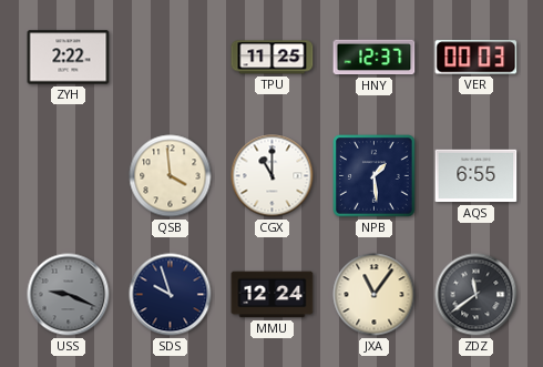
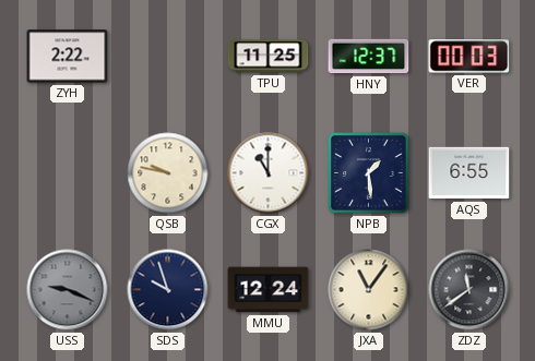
QSB: 3:59 -> 9:47 (168, 173)
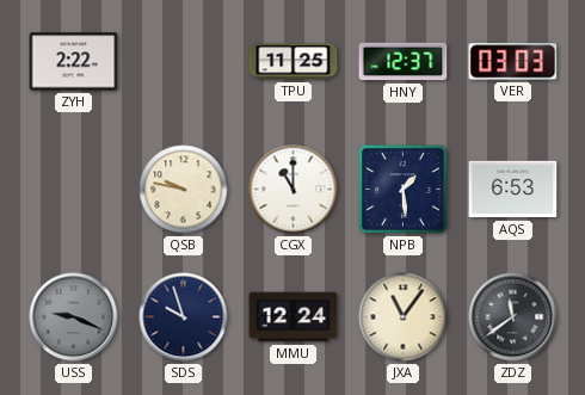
VER: 00:03 -> 03:03 (513, 62)
AQS: 6:55 -> 6:53 (513, 190)
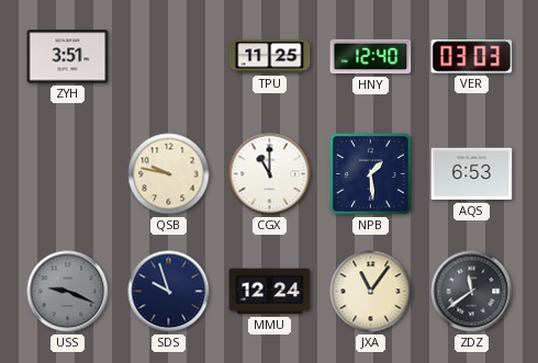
ZYH: 2:22 -> 3:51 (68, 57)
HNY: 12:37 -> 12:40 (371, 57)
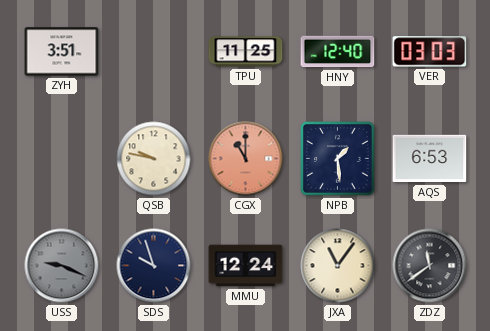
CGX dial: white -> salmon (246, 159)
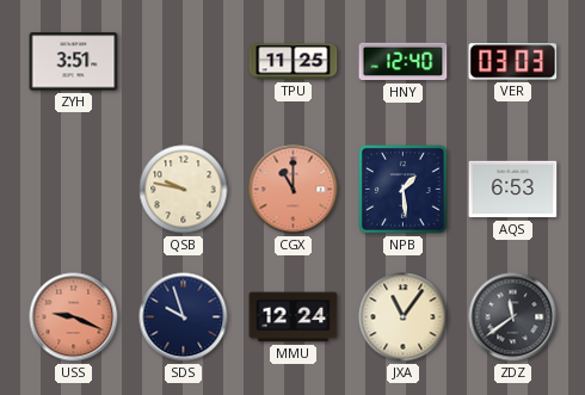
USS dial: grey -> salmon (74, 317)
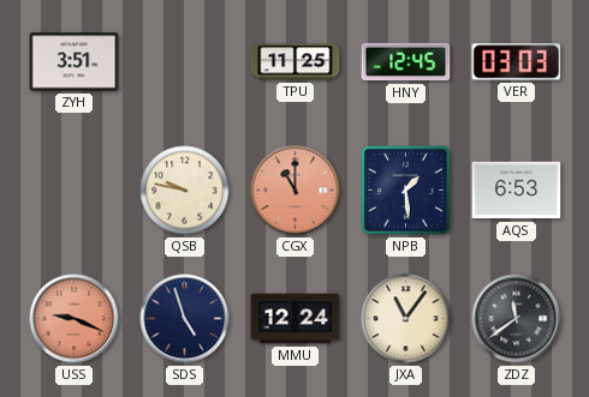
HNY: 12:40 -> 12:45 (406, 62)
SDS: 9:57 -> 4:57 (185, 319)
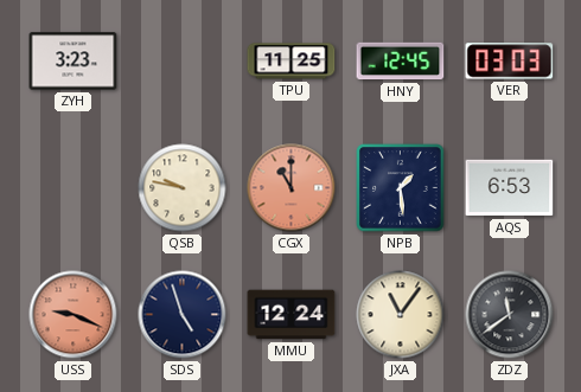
ZYH: 3:51 -> 3:23 (74, 62)
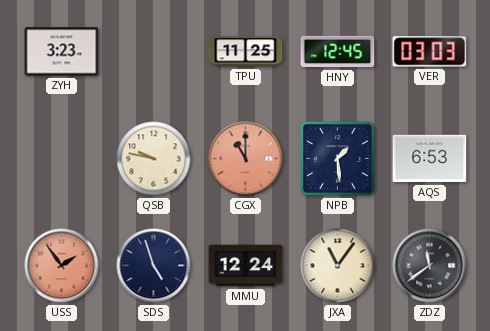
USS: 9:19 -> 1:54 (62, 266)
